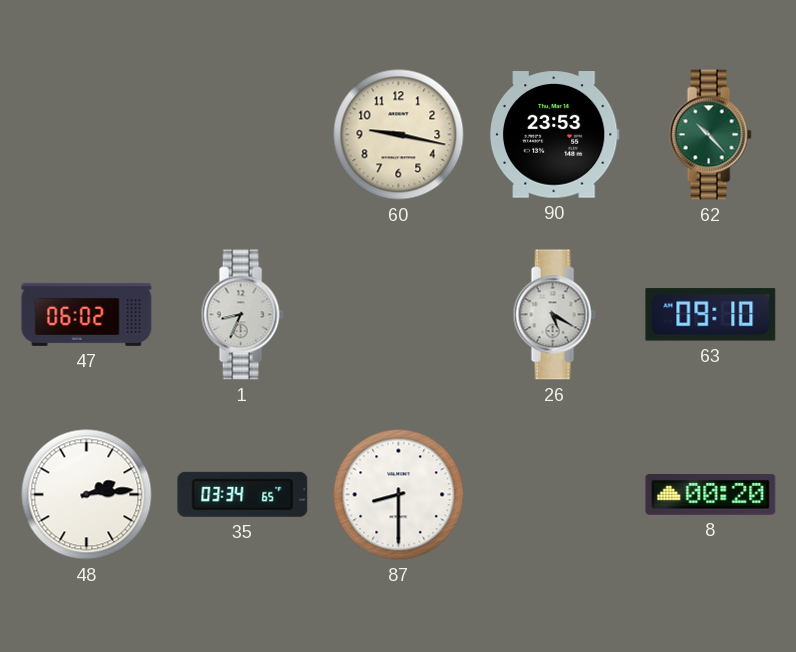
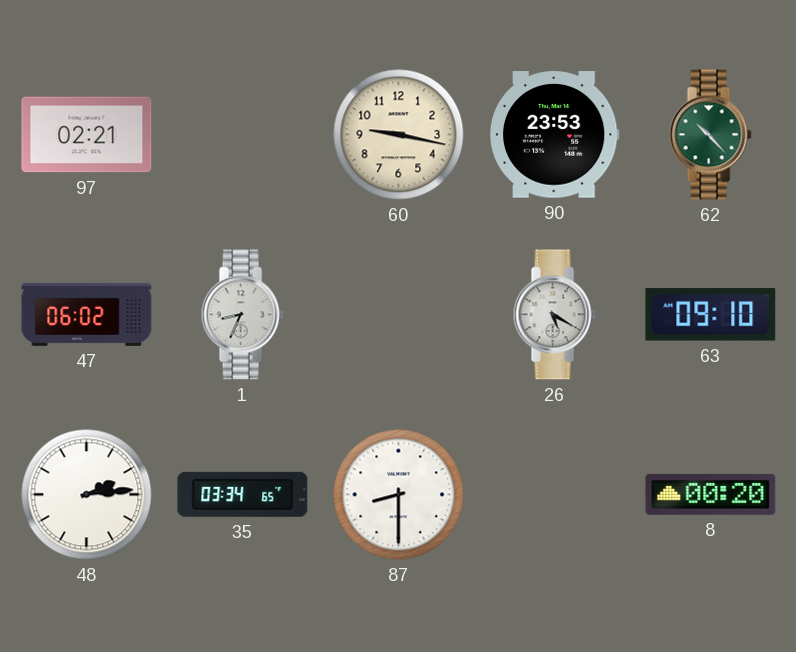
97: none -> 02:21 (87, 135)
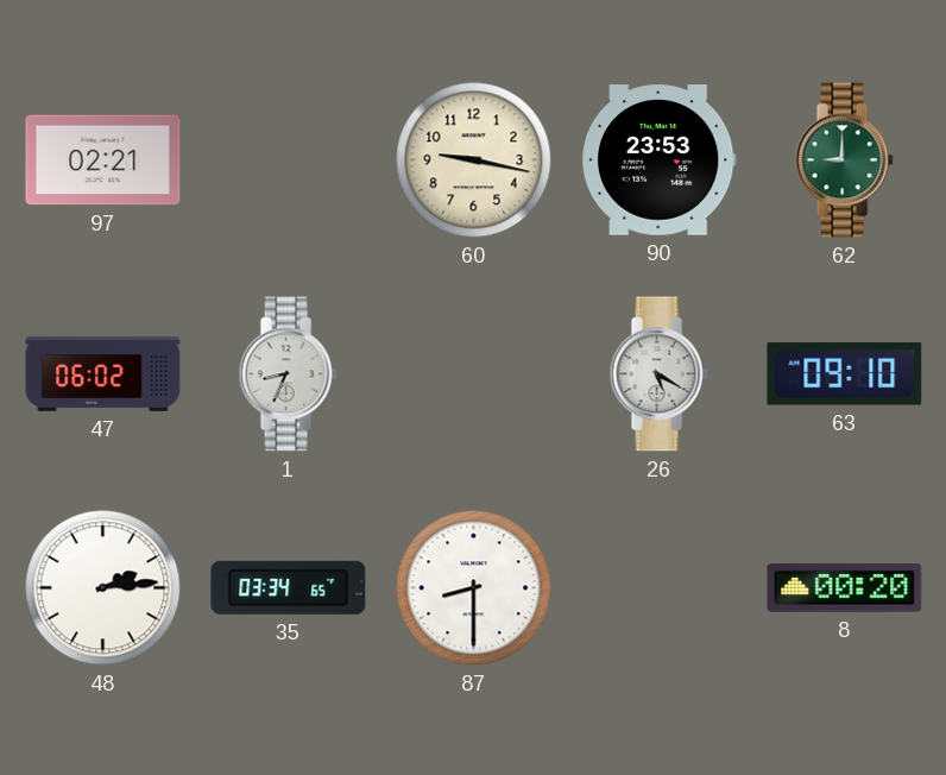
62: 10:23 -> 9:00 (844, 160)
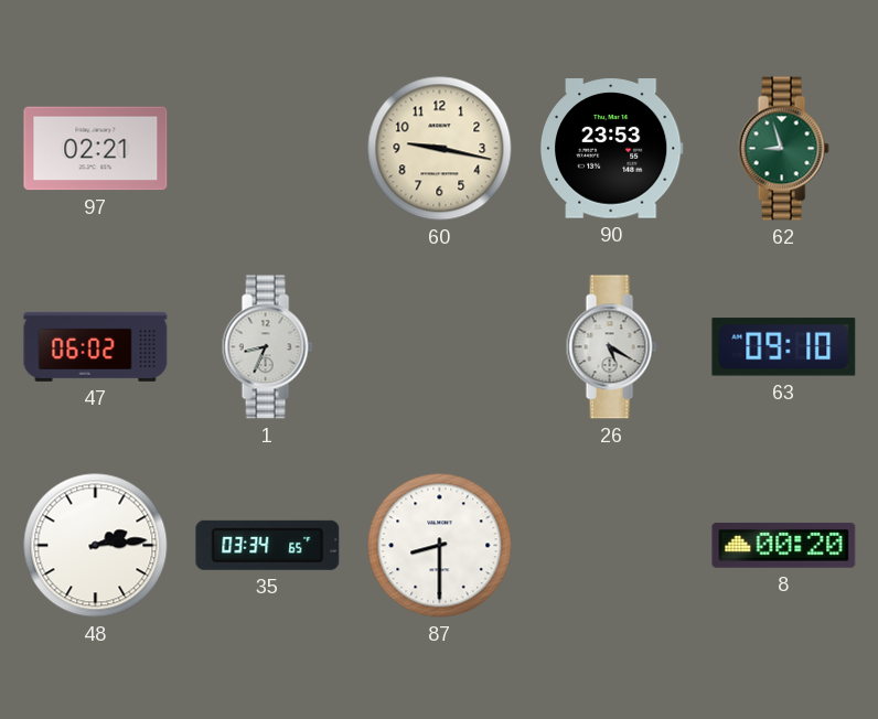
62: 9:00 -> 8:57 (783, 149)
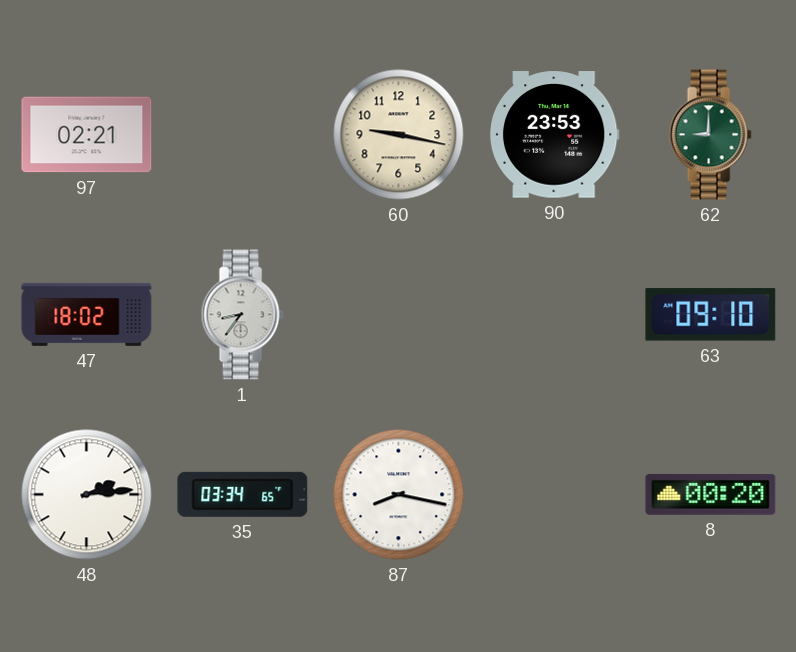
62: 8:57 -> 9:00 (710, 135)
47: 06:02 -> 18:02 (87, 314)
1: 8:34 -> 8:36 (242, 315)
26: 5:20 -> none (611, 347)
87: 8:30 -> 8:17 (399, 495)
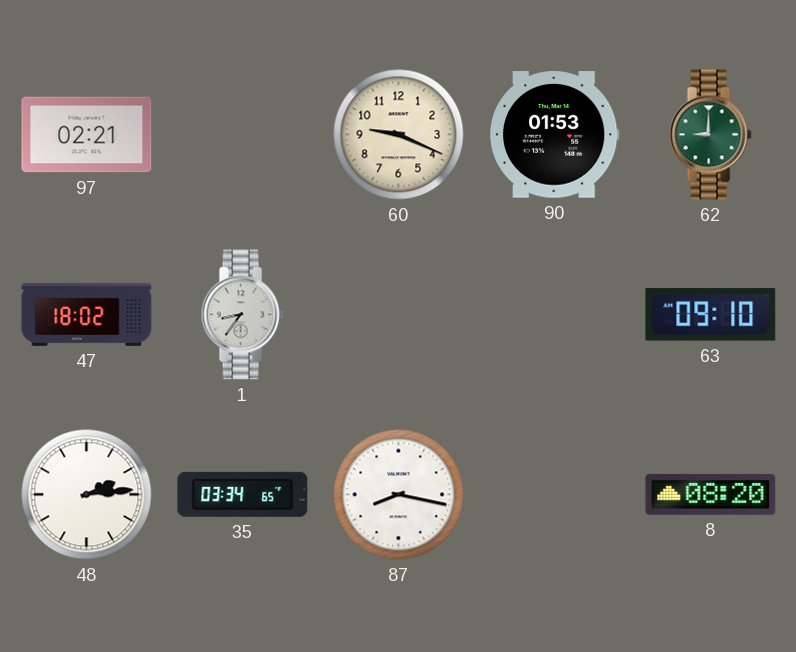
60: 9:17 -> 9:19 (399, 135)
90: 23:53 -> 01:53 (554, 135)
8: 00:20 -> 08:20 (711, 494)
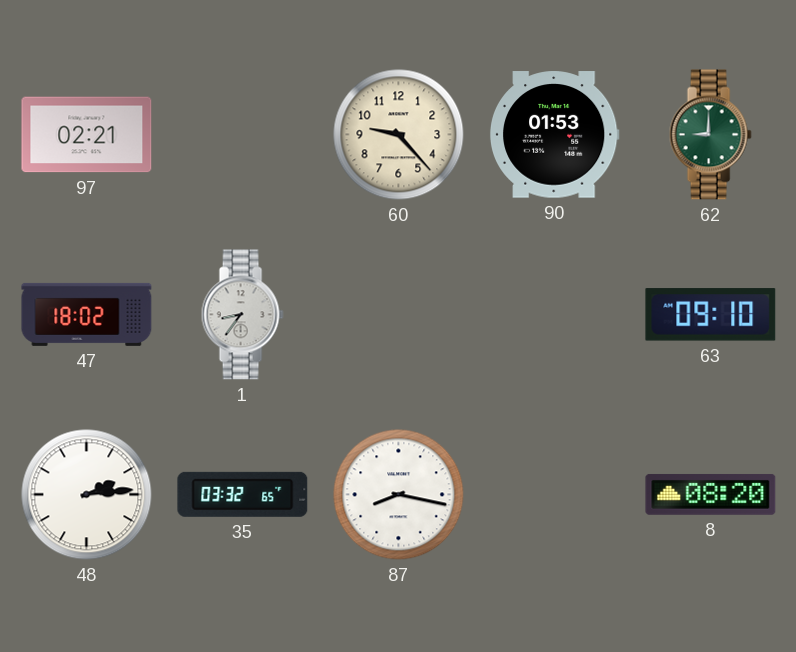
60: 9:19 -> 9:23 (399, 135)
35: 03:34 -> 03:32 (243, 494)
